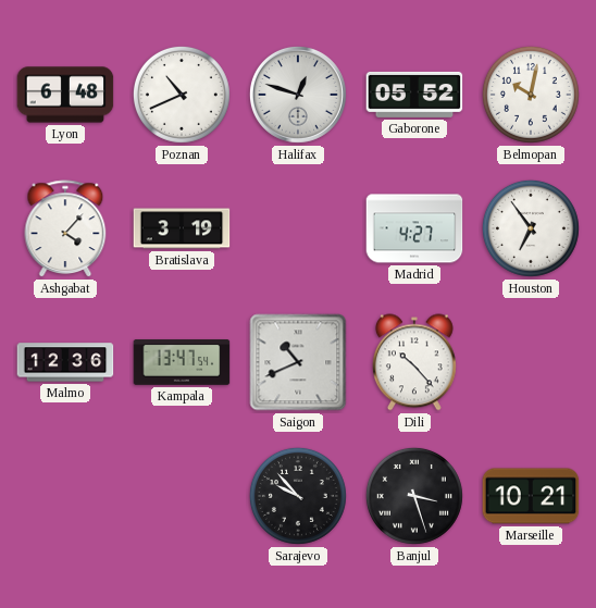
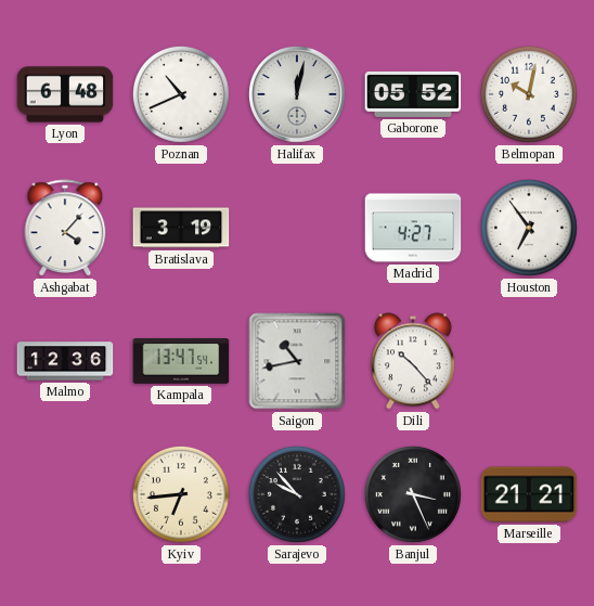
Halifax: 12:48 -> 12:02 (297, 94)
Saigon: 10:41 -> 10:43 (297, 361)
Kyiv: none -> 6:44 (181, 494)
Banjul: 3:27 -> 3:26 (413, 494)
Marseille: 10:21 -> 21:21 (529, 494)
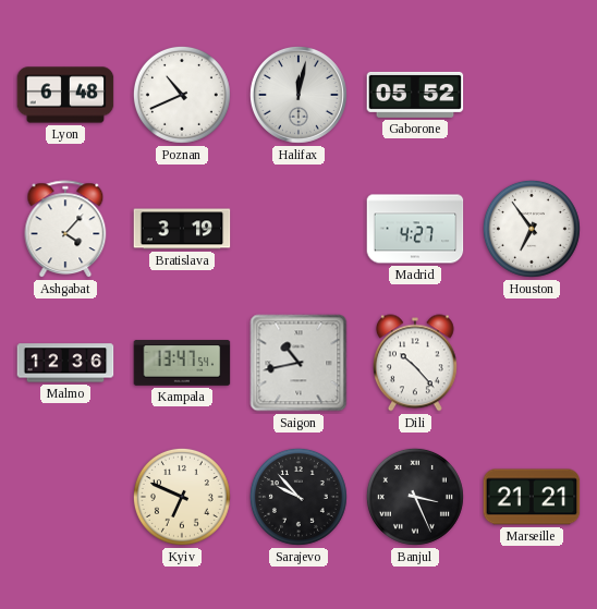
Belmopan: 10:02 -> none (529, 94)
Kyiv: 6:44 -> 6:49 (182, 497)
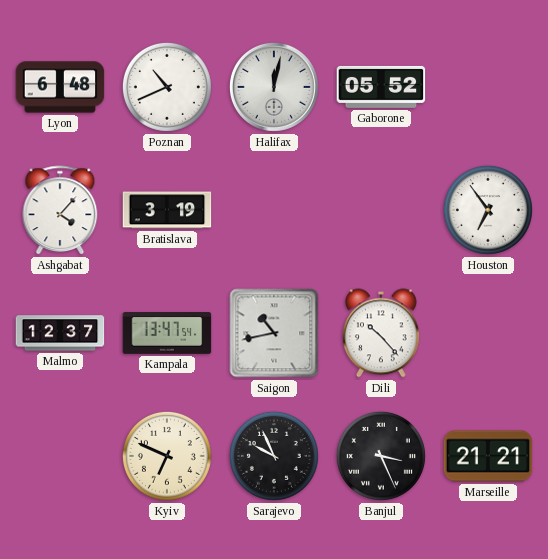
Madrid: 4:27 -> none (415, 229)
Malmo: 12:36 -> 12:37 (60, 333)
Sarajevo: 9:53 -> 9:56 (274, 456)
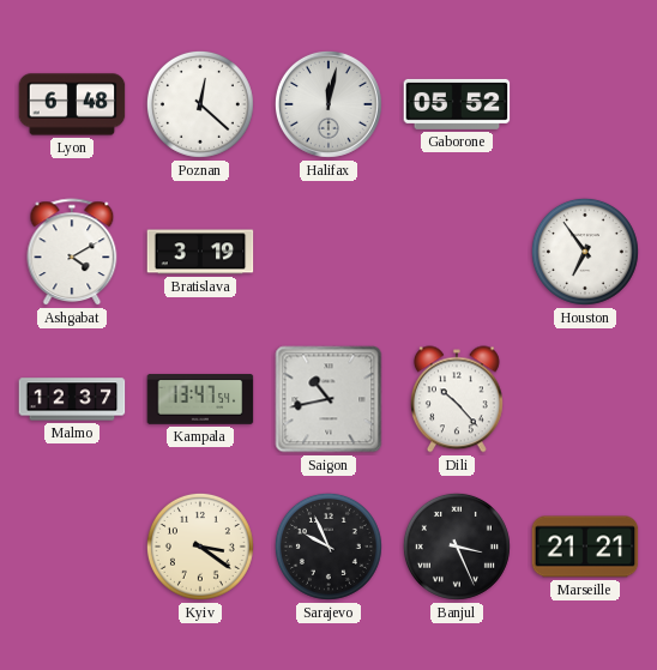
Poznan: 10:41 -> 12:22 (200, 104)
Ashgabat: 4:07 -> 4:10 (72, 252)
Kyiv: 6:49 -> 3:21 (200, 547)
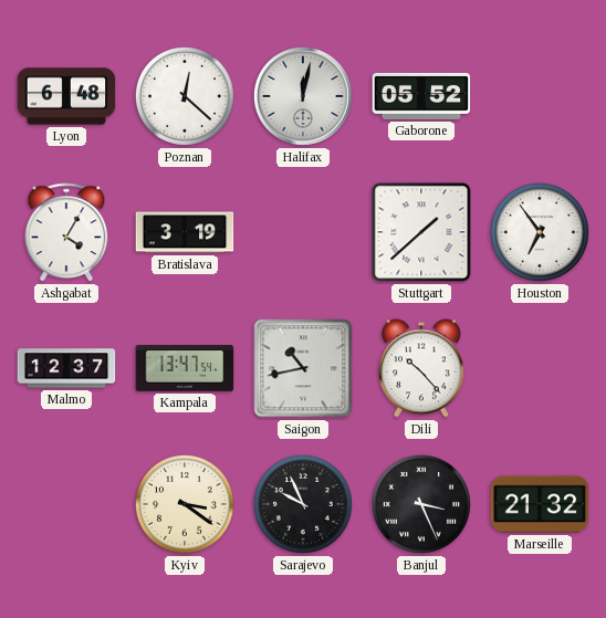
Ashgabat: 4:10 -> 4:05 (66, 232)
Stuttgart: none -> 1:38 (421, 232)
Marseille: 21:21 -> 21:32 (540, 504)
